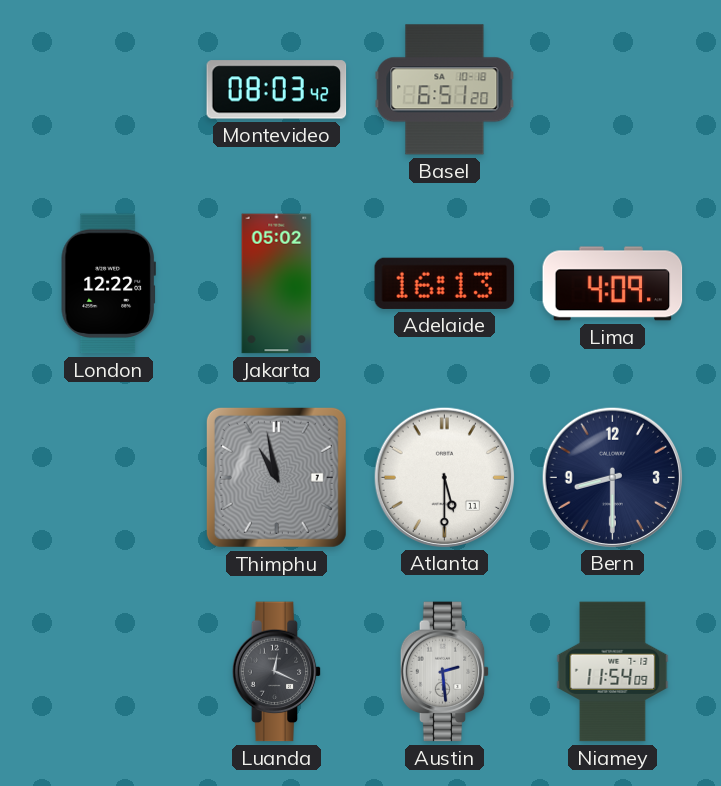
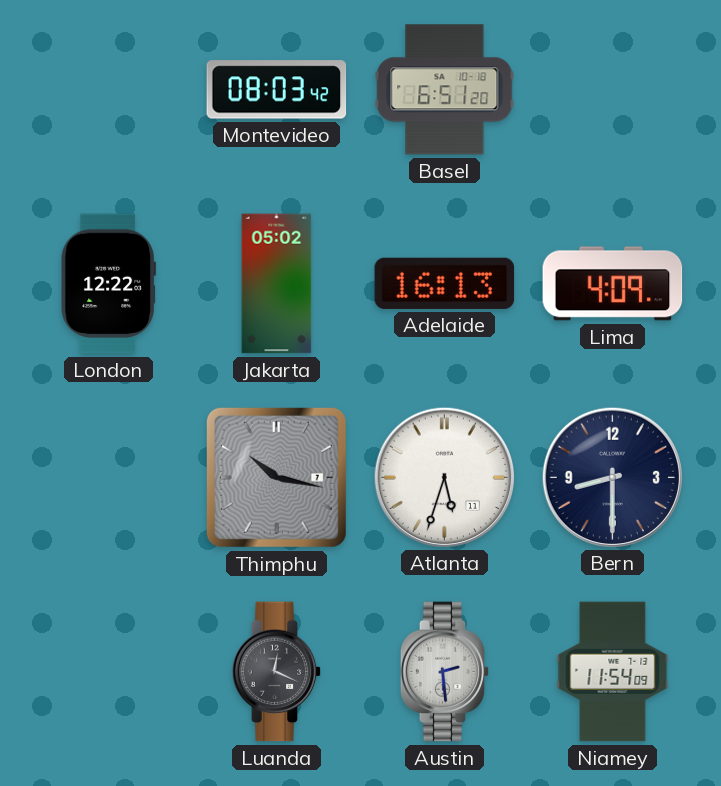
Thimphu: 10:58 -> 10:17 (276, 477)
Atlanta: 5:30 -> 5:33 (444, 477)
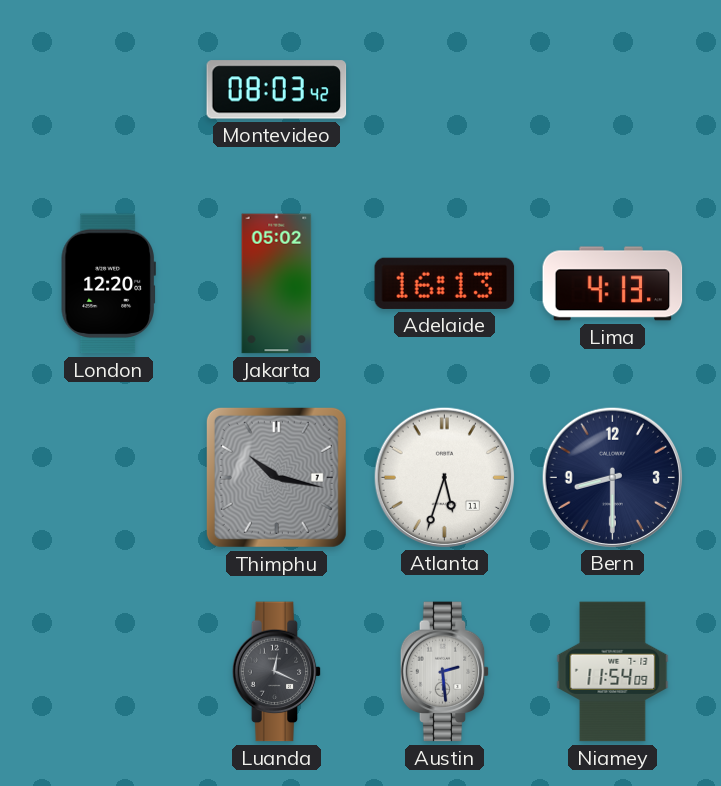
Basel: 6:51 -> none (445, 90)
London: 12:22 -> 12:20 (108, 284)
Lima: 4:09 -> 4:13 (613, 284)
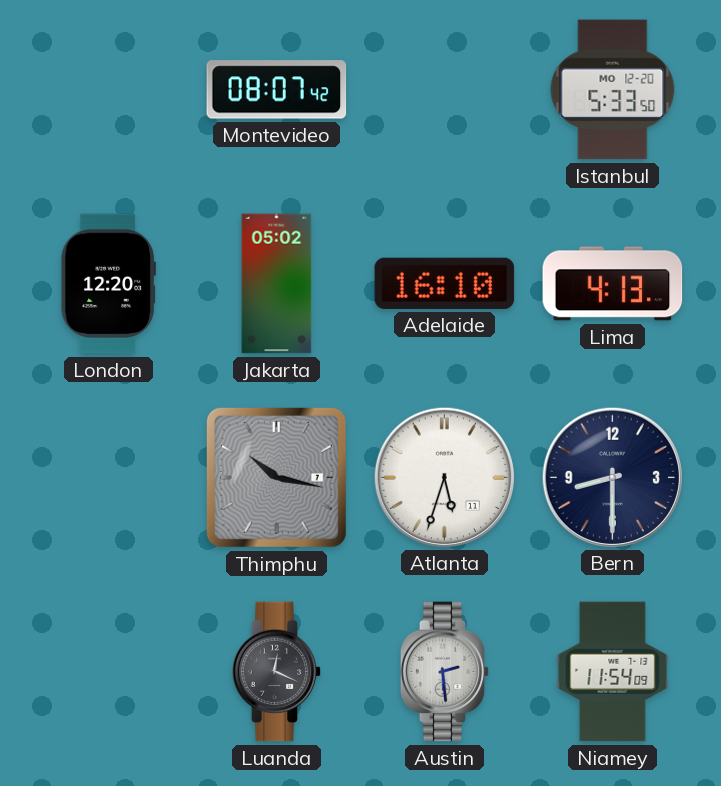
Montevideo: 08:03 -> 08:07 (277, 90)
Istanbul: none -> 5:33 (613, 90)
Adelaide: 16:13 -> 16:10 (445, 283)
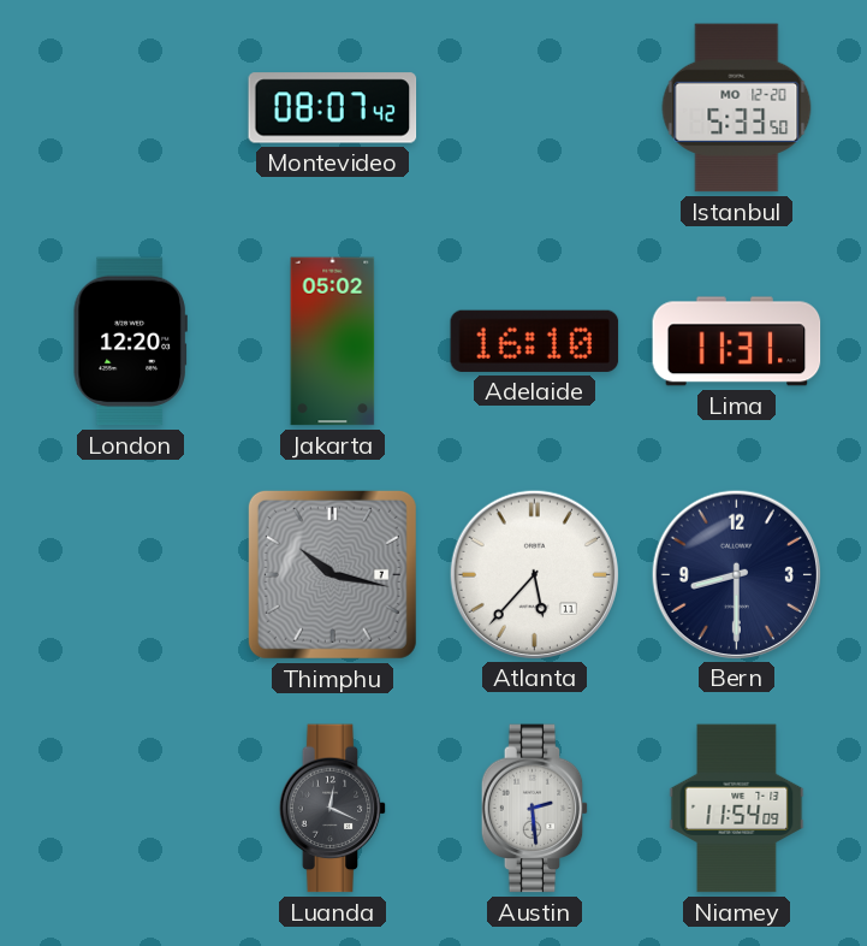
Lima: 4:13 -> 11:31 (737, 342)
Atlanta: 5:33 -> 5:37 (534, 574)
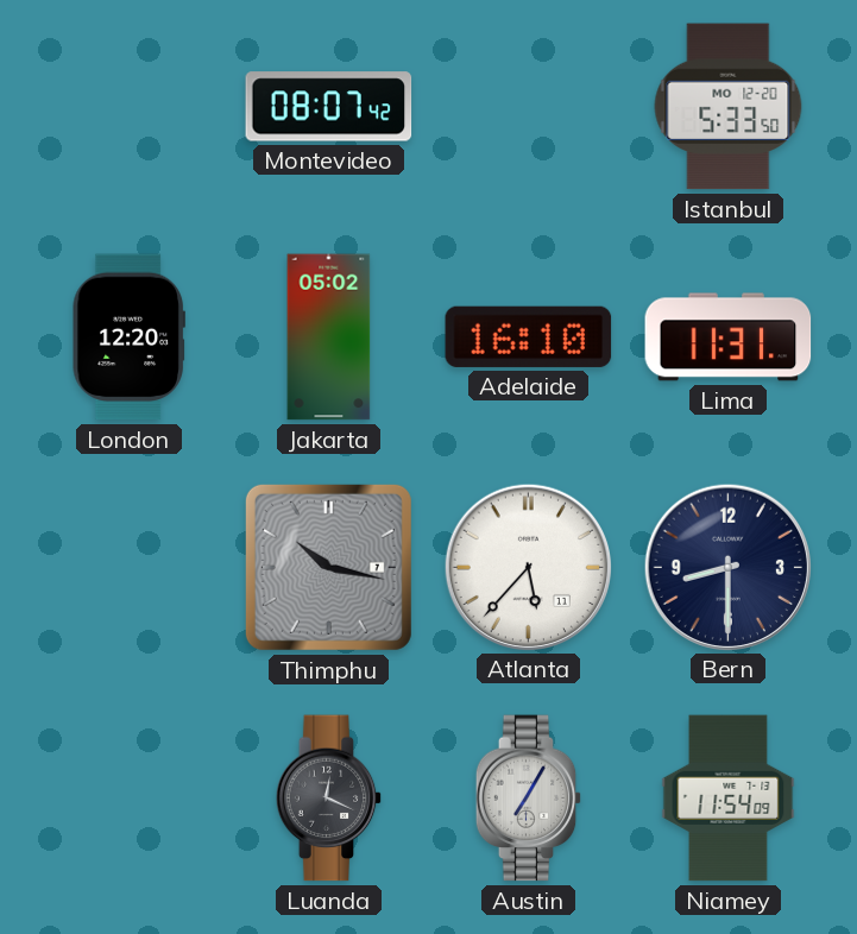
Austin: 2:29 -> 7:05 (529, 799)
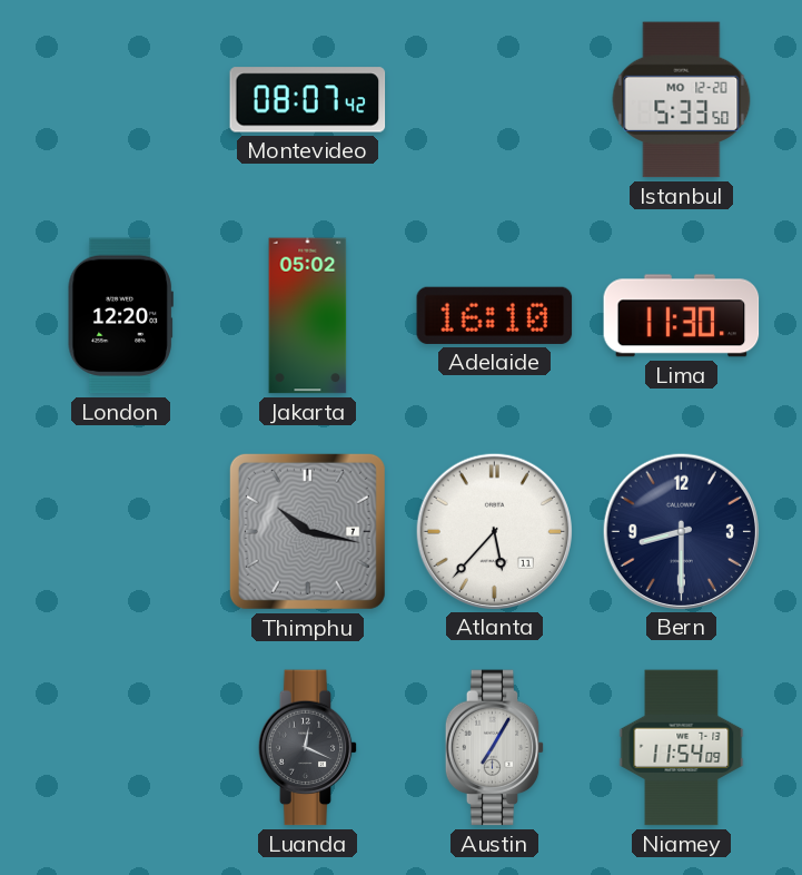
Lima: 11:31 -> 11:30 (682, 316)
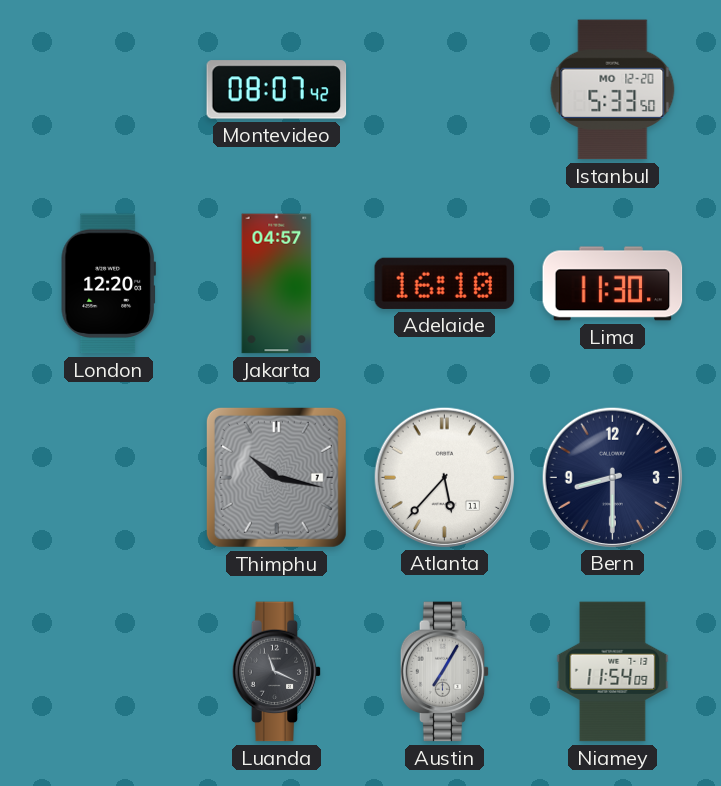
Jakarta: 05:02 -> 04:57 (277, 284)
Luanda: 12:19 -> 11:19 (277, 672)
